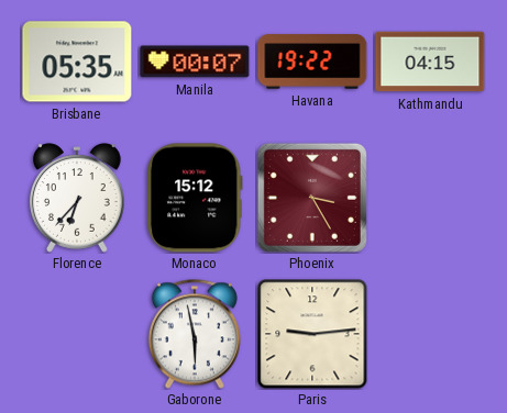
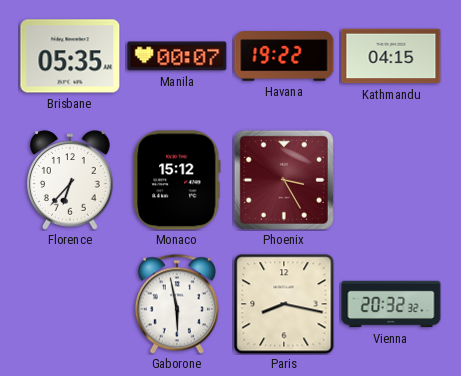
Paris: 9:14 -> 8:17 (284, 304)
Vienna: none -> 20:32 (391, 304)
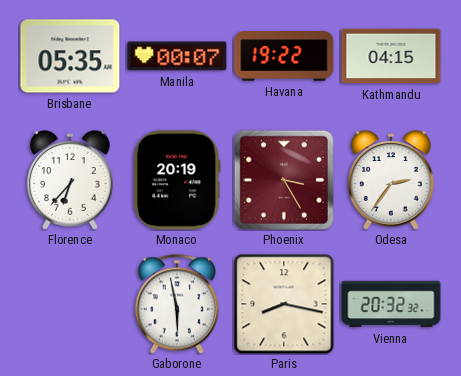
Monaco: 15:12 -> 20:19 (178, 180)
Odesa: none -> 2:36 (391, 180)
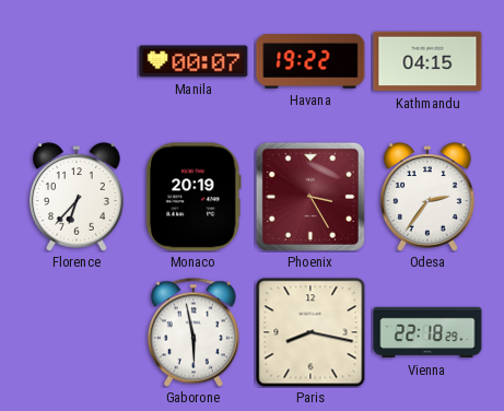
Brisbane: 05:35 -> none (70, 56)
Vienna: 20:32 -> 22:18 (427, 332)
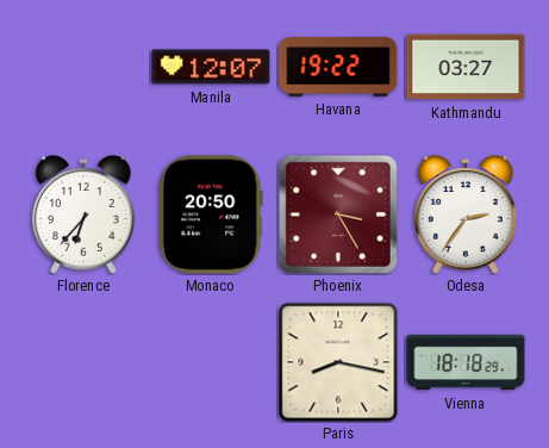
Manila: 00:07 -> 12:07 (211, 67)
Kathmandu: 04:15 -> 03:27 (466, 67)
Monaco: 20:19 -> 20:50 (212, 214)
Gaborone: 5:58 -> none (194, 332)
Vienna: 22:18 -> 18:18 (466, 362)
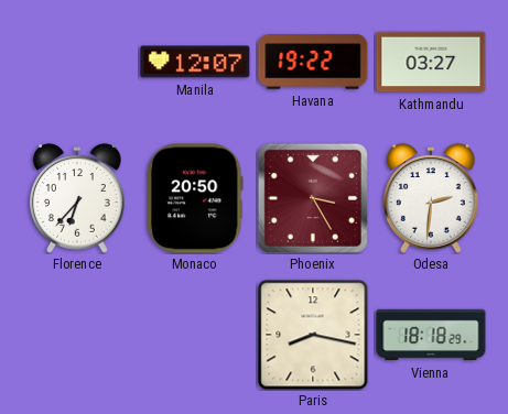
Odesa: 2:36 -> 2:31 (431, 198)
